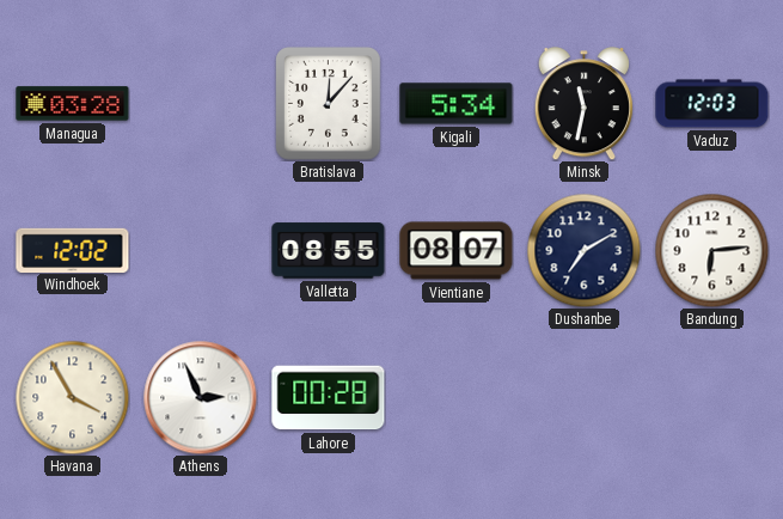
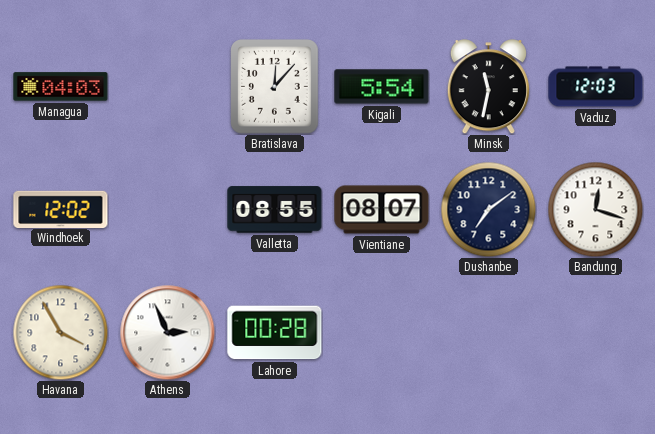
Managua: 03:28 -> 04:03 (61, 87)
Kigali: 5:34 -> 5:54 (382, 87)
Dushanbe: 7:10 -> 7:09 (488, 209)
Bandung: 6:14 -> 12:18 (595, 209)
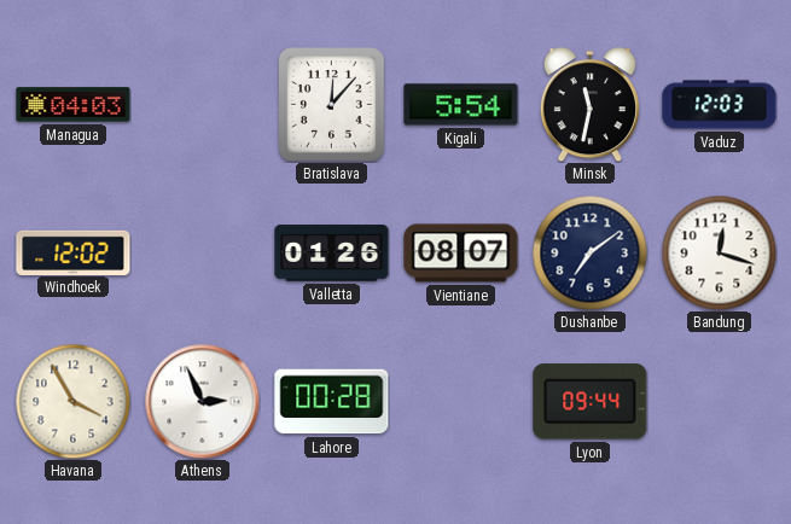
Valletta: 08:55 -> 01:26 (332, 254)
Lyon: none -> 09:44 (591, 402)
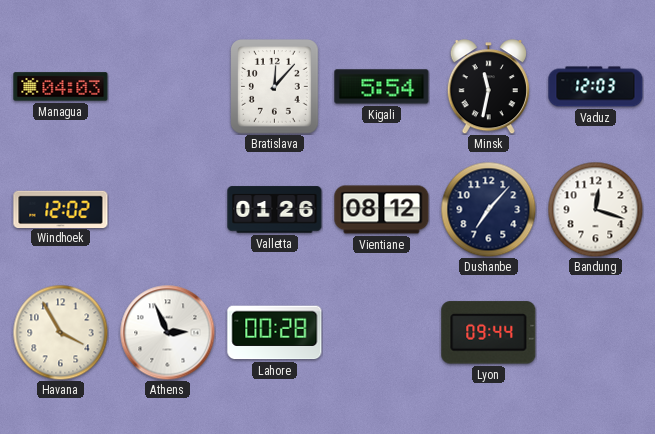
Vientiane: 08:07 -> 08:12 (382, 210)
Dushanbe: 7:09 -> 7:07 (488, 209)
